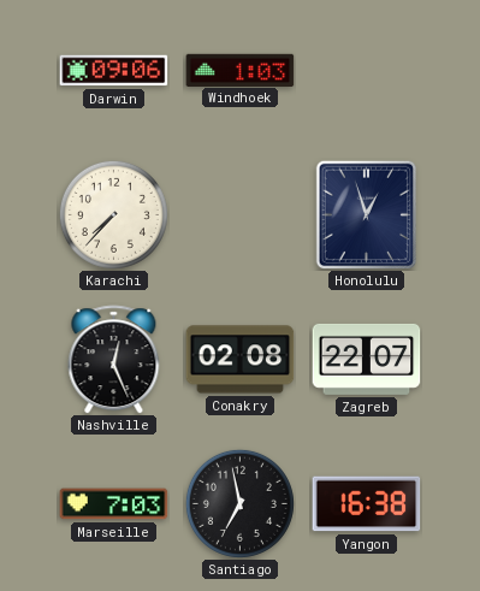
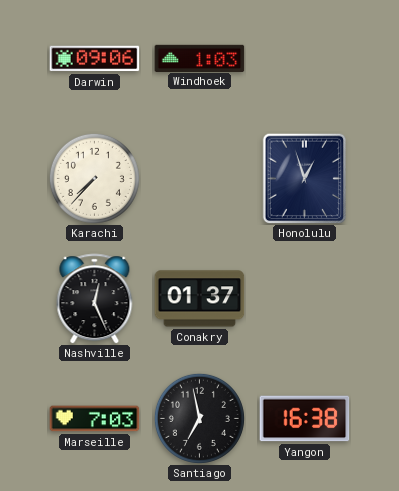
Conakry: 02:08 -> 01:37 (200, 299)
Zagreb: 22:07 -> none (367, 359)
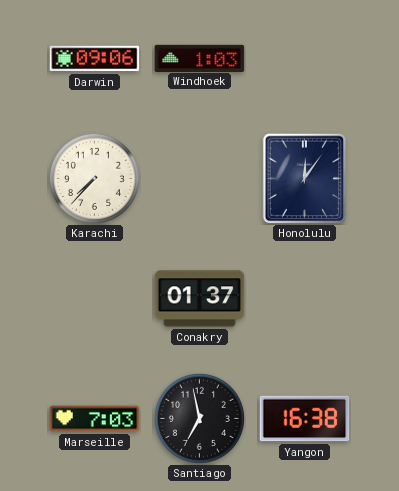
Honolulu: 12:57 -> 12:06 (305, 178)
Nashville: 12:26 -> none (95, 299)
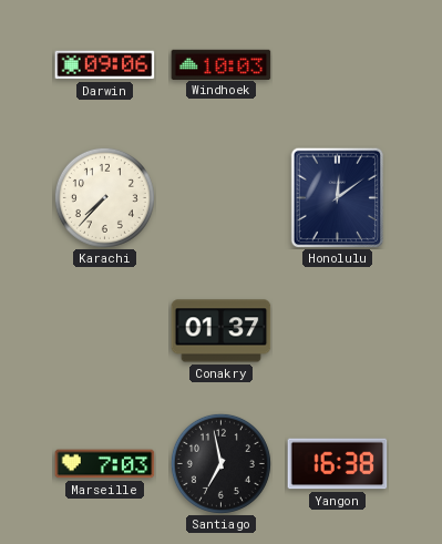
Windhoek: 1:03 -> 10:03 (222, 64)
Honolulu: 12:06 -> 12:09 (338, 197)
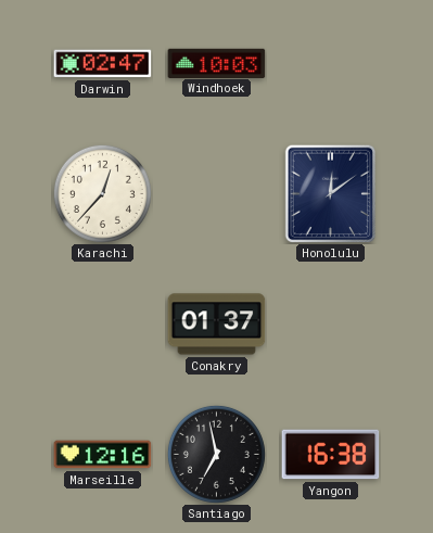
Darwin: 09:06 -> 02:47 (103, 64)
Karachi: 7:37 -> 12:37 (102, 193)
Marseille: 7:03 -> 12:16 (103, 455)
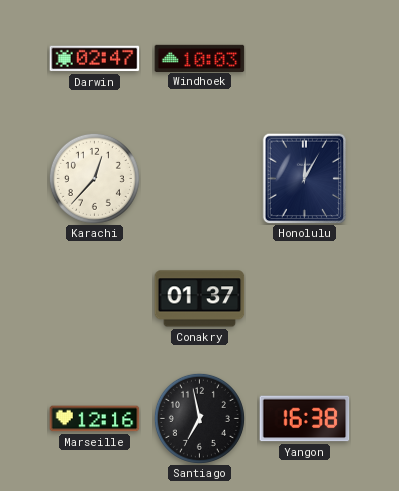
Honolulu: 12:09 -> 12:05 (305, 178)
